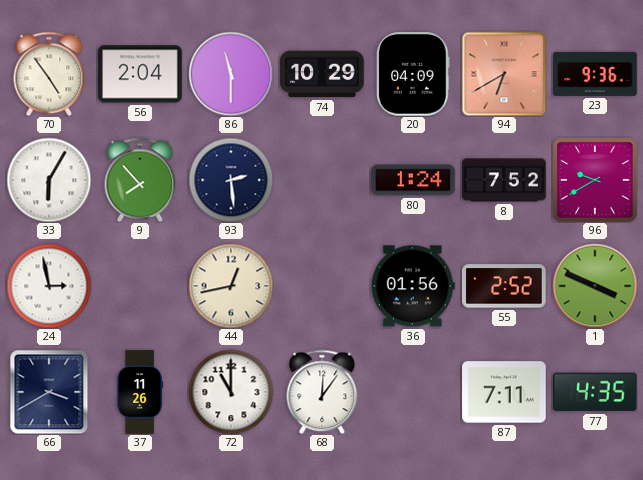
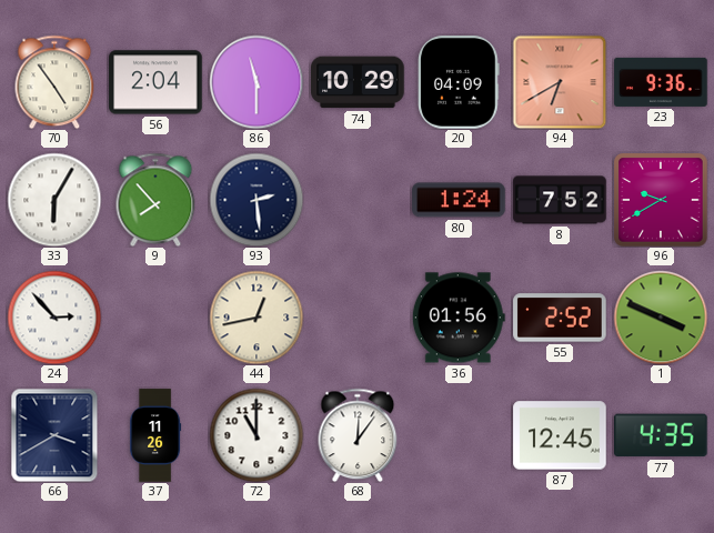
24: 2:58 -> 2:53 (54, 318)
87: 7:11 -> 12:45 (560, 435)
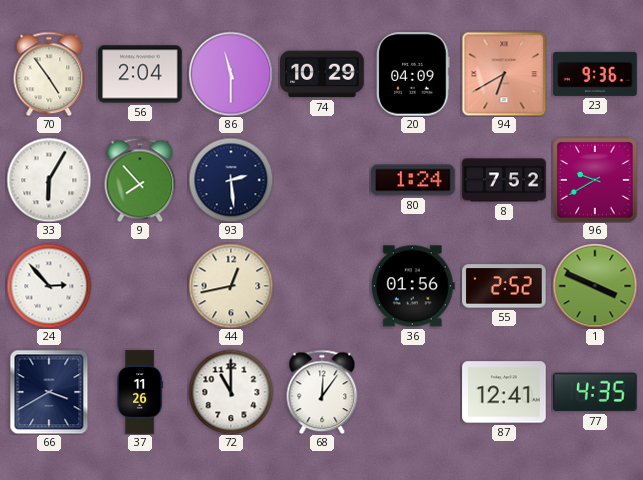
87: 12:45 -> 12:41 (504, 392)
